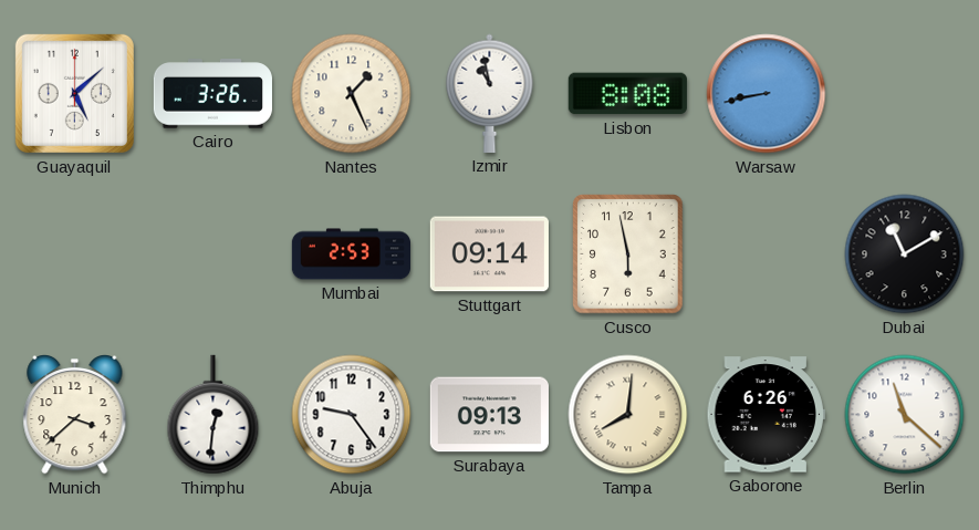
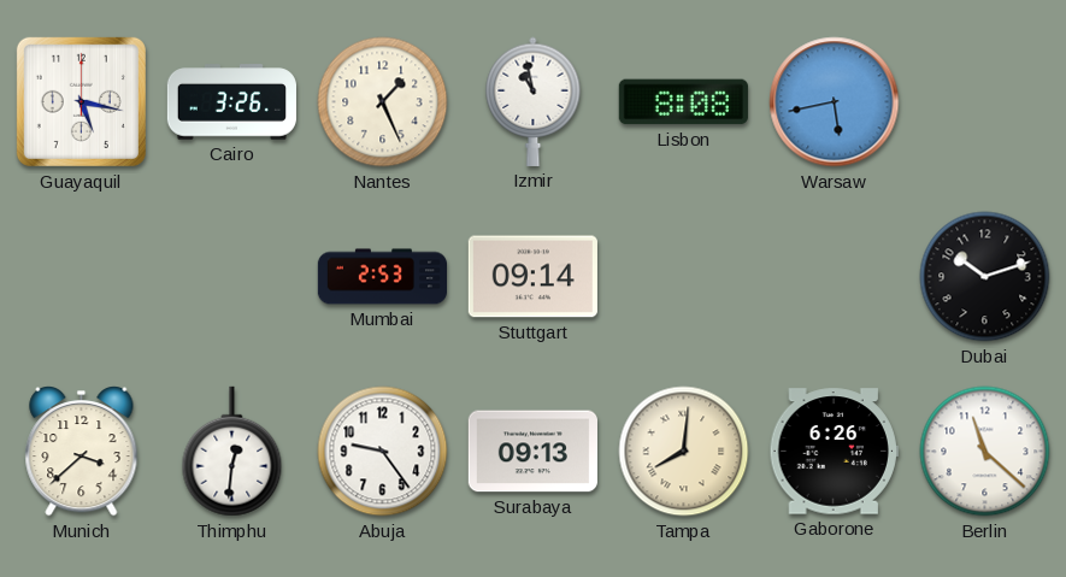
Guayaquil: 5:08 -> 5:17 (81, 101)
Warsaw: 8:43 -> 5:43 (835, 102)
Cusco: 5:58 -> none (628, 254)
Dubai: 11:10 -> 10:12 (985, 277)
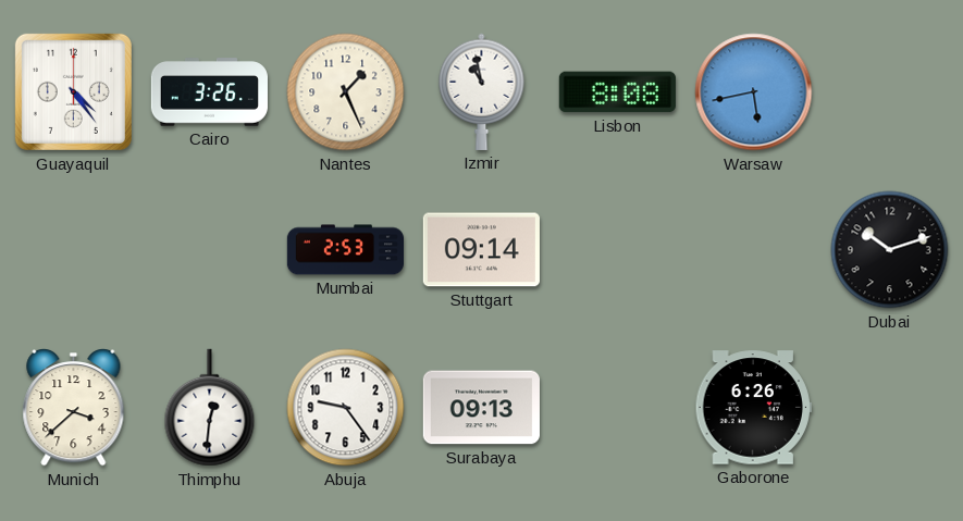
Guayaquil: 5:17 -> 4:24 (73, 91)
Tampa: 8:01 -> none (684, 452)
Berlin: 11:22 -> none (985, 452)
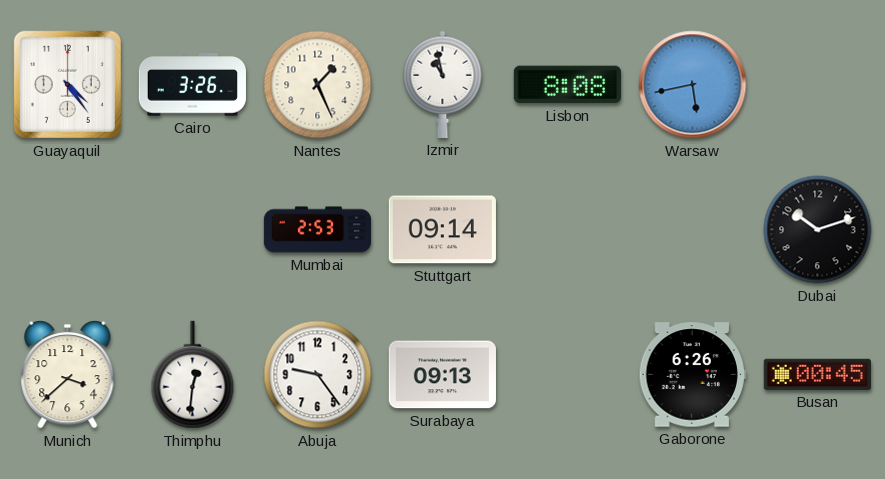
Busan: none -> 00:45 (817, 374)
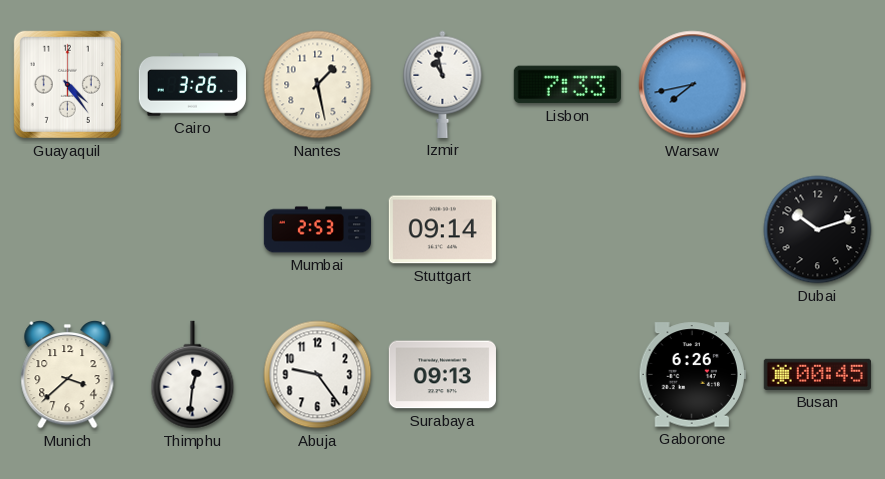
Nantes: 1:26 -> 1:28 (318, 85)
Lisbon: 8:08 -> 7:33 (567, 85)
Warsaw: 5:43 -> 7:43 (693, 85)
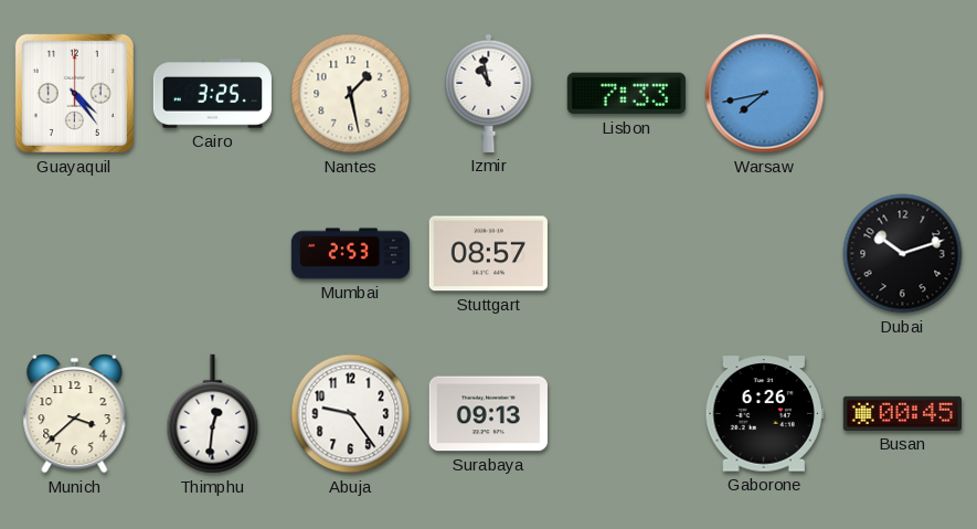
Cairo: 3:26 -> 3:25 (212, 94)
Stuttgart: 09:14 -> 08:57 (488, 254)
